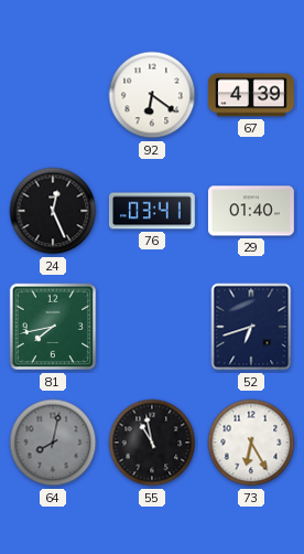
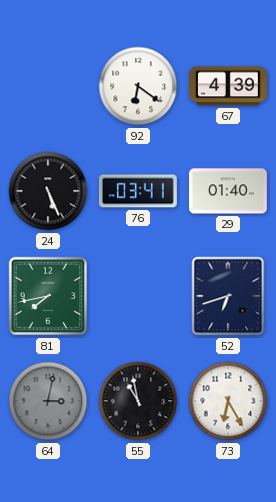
24: 12:26 -> 5:26 (48, 191)
64: 8:02 -> 3:02 (48, 401)
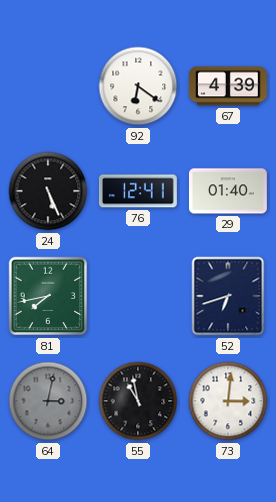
76: 03:41 -> 12:41 (138, 191)
73: 6:25 -> 3:01 (228, 401)
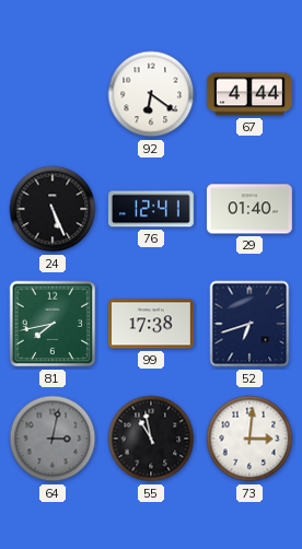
67: 4:39 -> 4:44 (249, 94)
99: none -> 17:38 (151, 324)
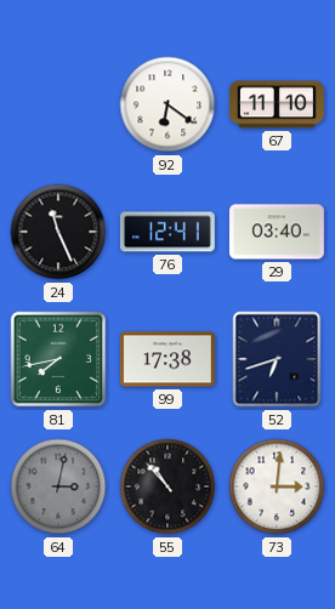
67: 4:44 -> 11:10 (277, 104)
24: 5:26 -> 11:26 (58, 232)
29: 01:40 -> 03:40 (277, 232)
55: 10:58 -> 10:53 (167, 486)
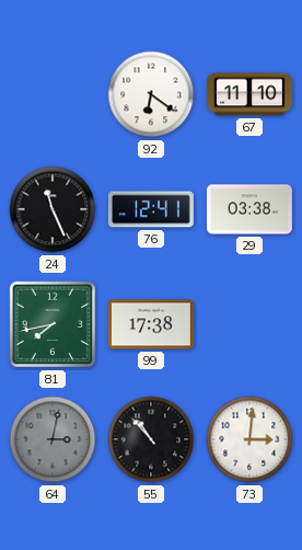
29: 03:40 -> 03:38 (249, 209)
52: 6:42 -> none (277, 359)
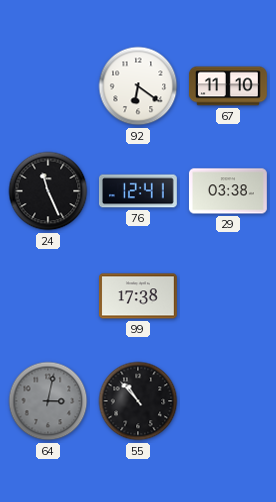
81: 7:43 -> none (53, 324)
73: 3:01 -> none (249, 439)
